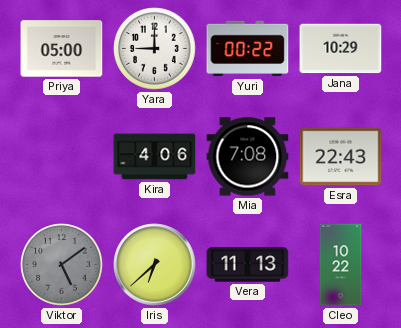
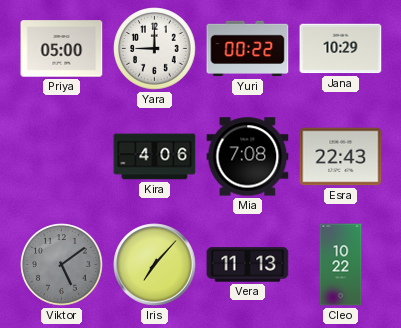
Iris: 6:38 -> 7:07 (155, 265)
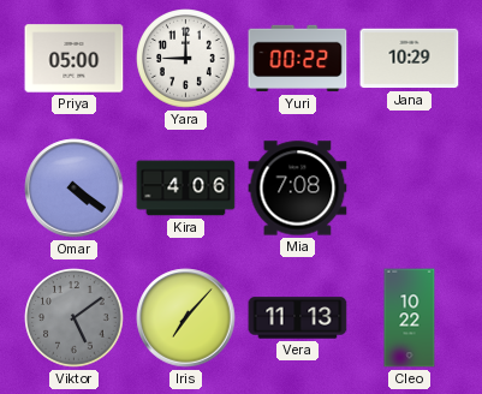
Omar: none -> 4:21 (75, 189)
Esra: 22:43 -> none (341, 157)
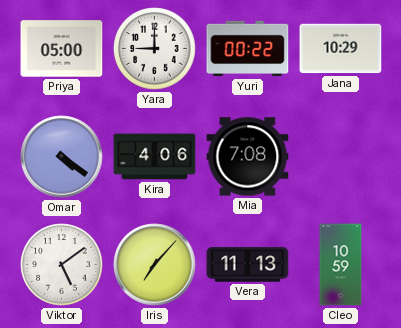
Viktor dial: grey -> white (62, 265)
Cleo: 10:22 -> 10:59 (341, 265)
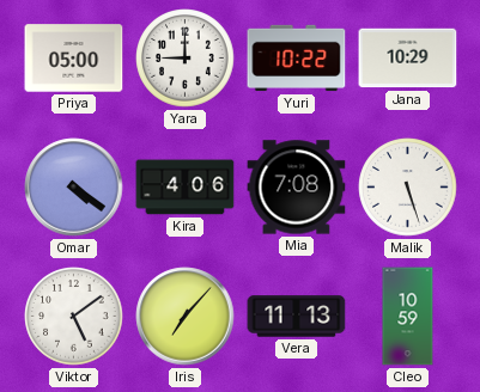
Yuri: 00:22 -> 10:22 (297, 59)
Malik: none -> 5:27 (408, 188)
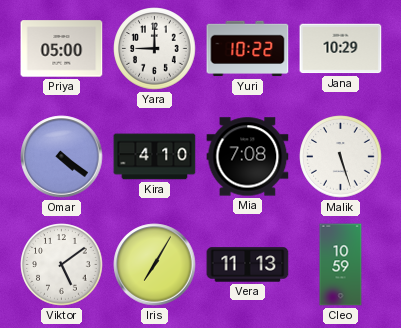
Kira: 4:06 -> 4:10 (155, 157)
Iris: 7:07 -> 7:05 (155, 265)
